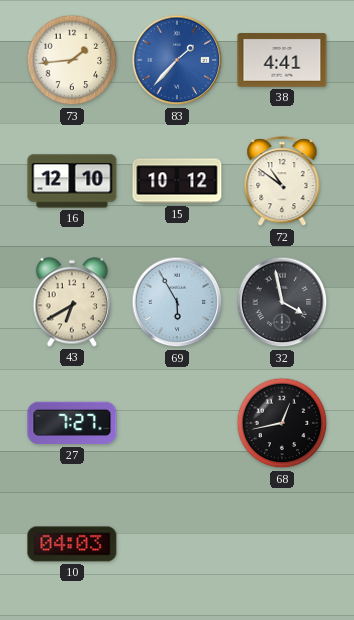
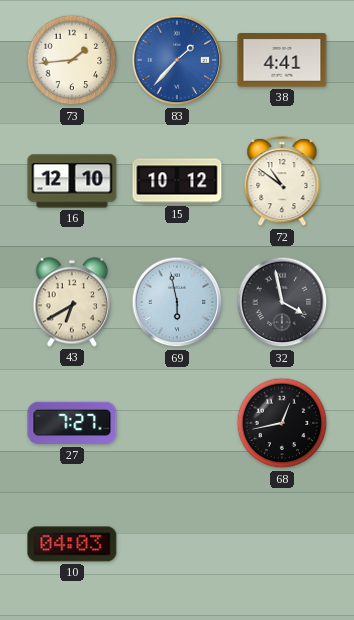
69: 5:55 -> 5:58 (177, 302)
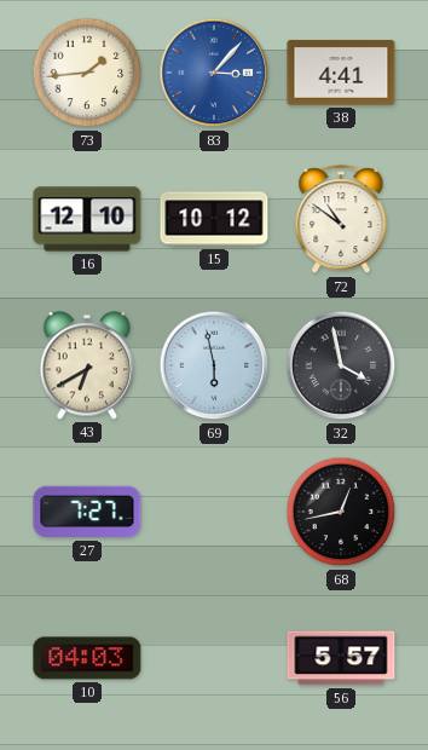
83: 1:37 -> 3:07 (214, 73)
56: none -> 5:57 (341, 658)
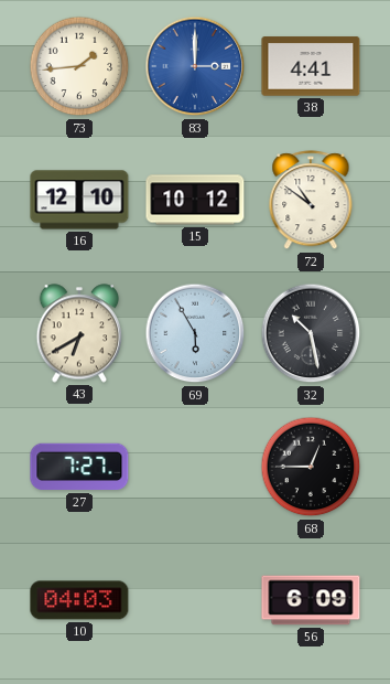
83: 3:07 -> 3:00 (195, 66)
69: 5:58 -> 5:55 (195, 333)
32: 3:58 -> 10:28 (311, 333)
68: 12:43 -> 12:45 (311, 467)
56: 5:57 -> 6:09 (311, 600)
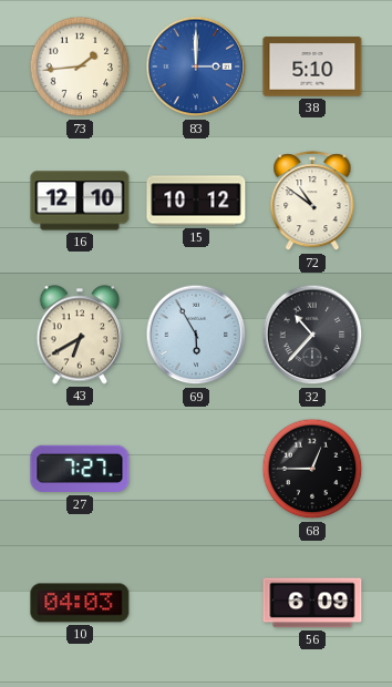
38: 4:41 -> 5:10 (312, 66)
32: 10:28 -> 10:37 (312, 335)
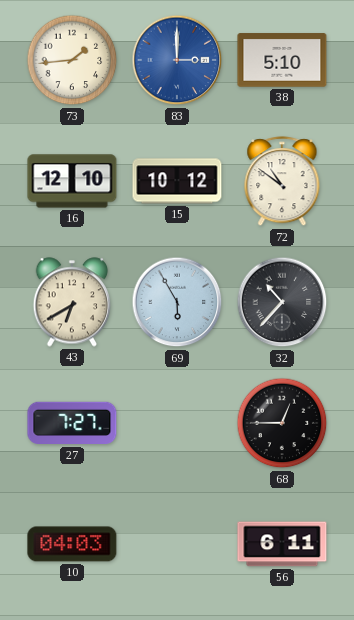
56: 6:09 -> 6:11 (282, 544)
